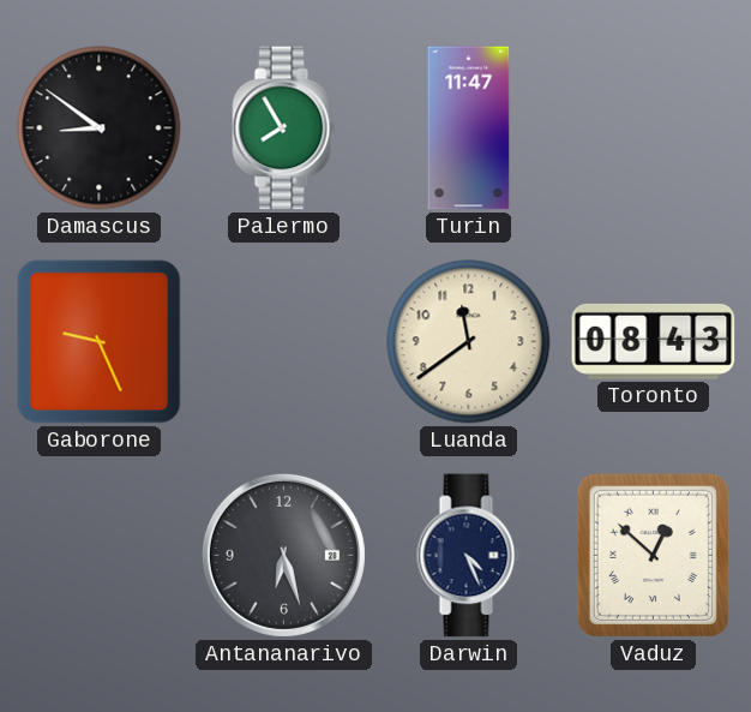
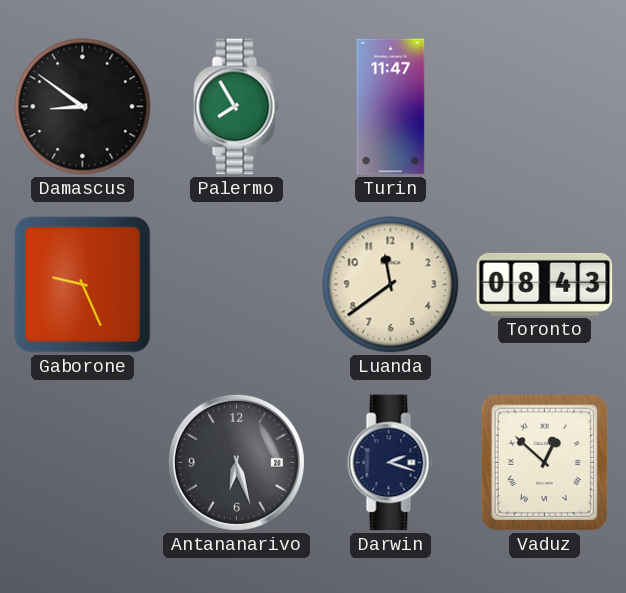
Darwin: 4:26 -> 2:18 (391, 463)
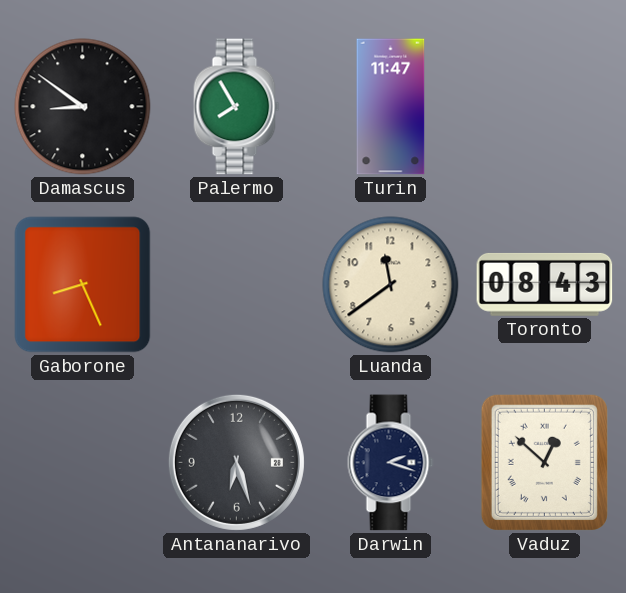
Gaborone: 9:26 -> 8:26 (83, 285)
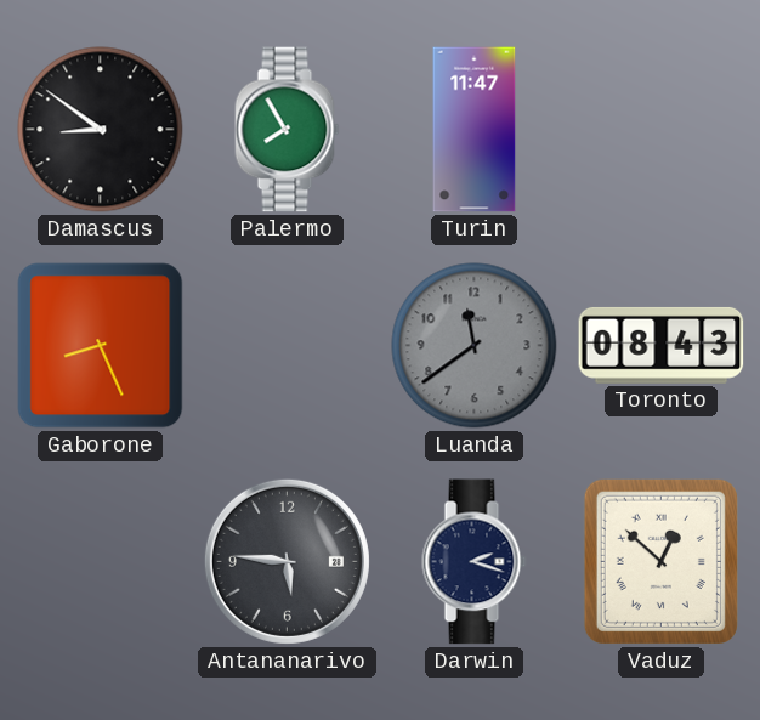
Luanda dial: cream -> grey (475, 346)
Antananarivo: 6:27 -> 5:46 (287, 561)
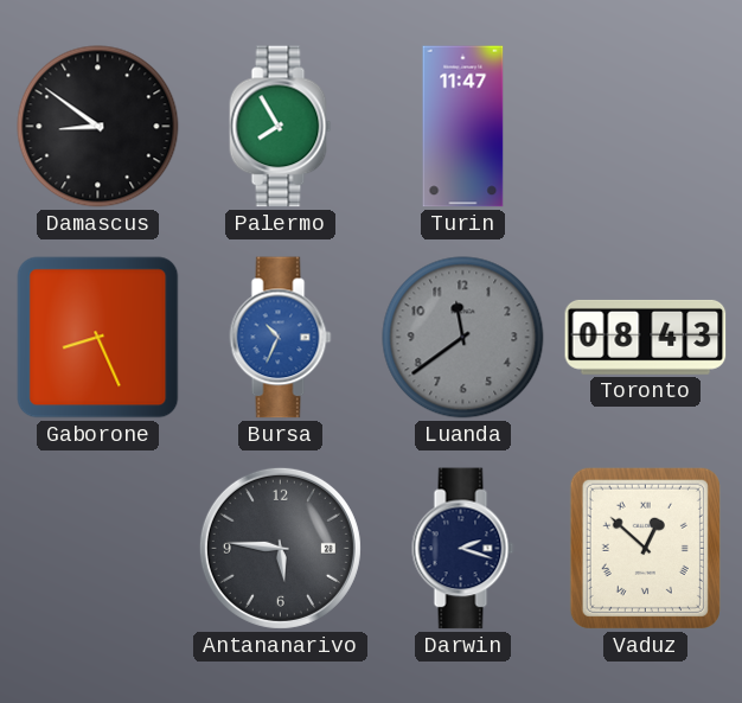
Bursa: none -> 10:34 (281, 338)
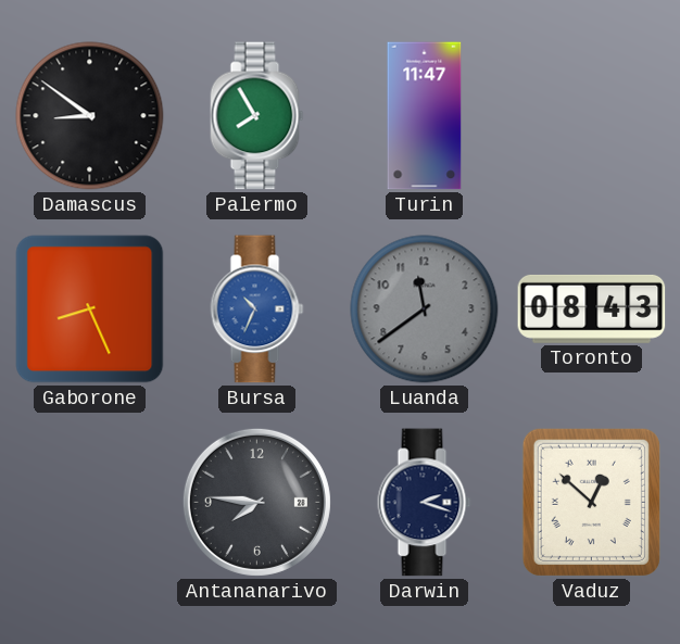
Antananarivo: 5:46 -> 7:46 (256, 502)
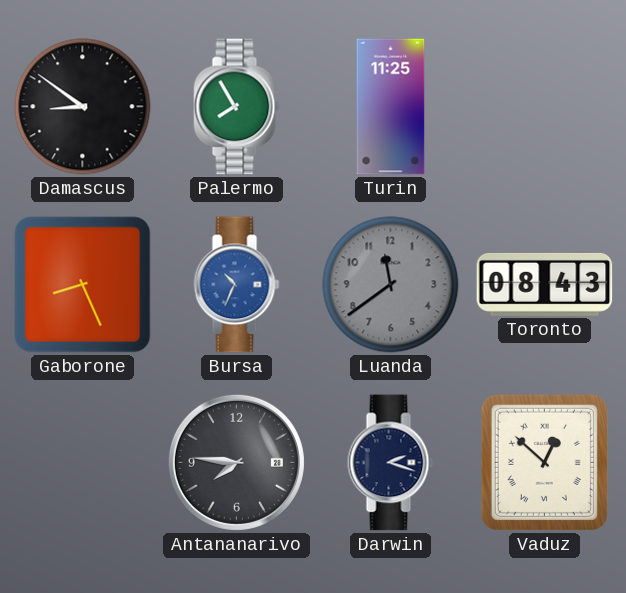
Turin: 11:47 -> 11:25 (391, 107)
